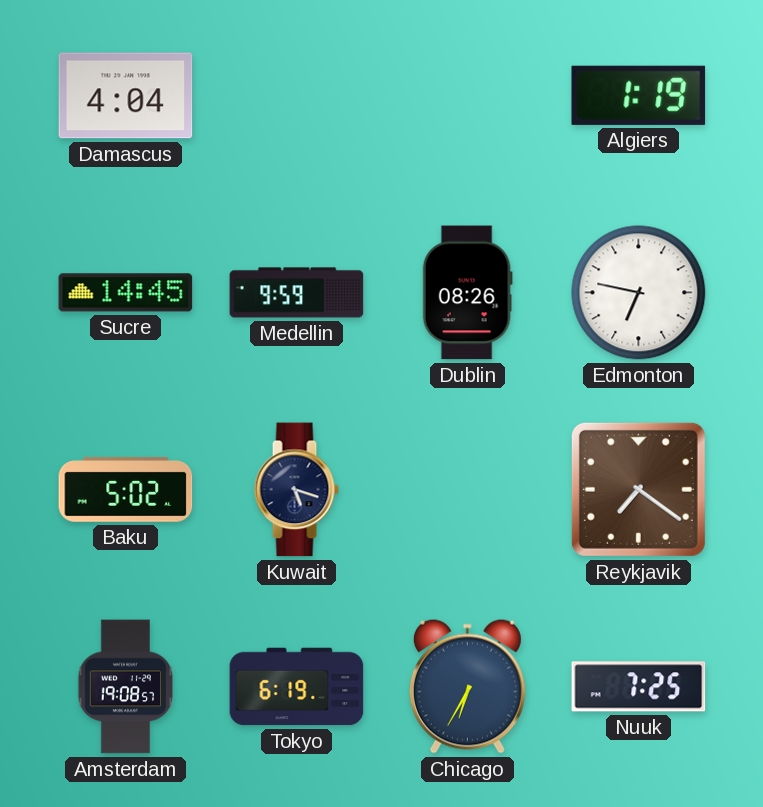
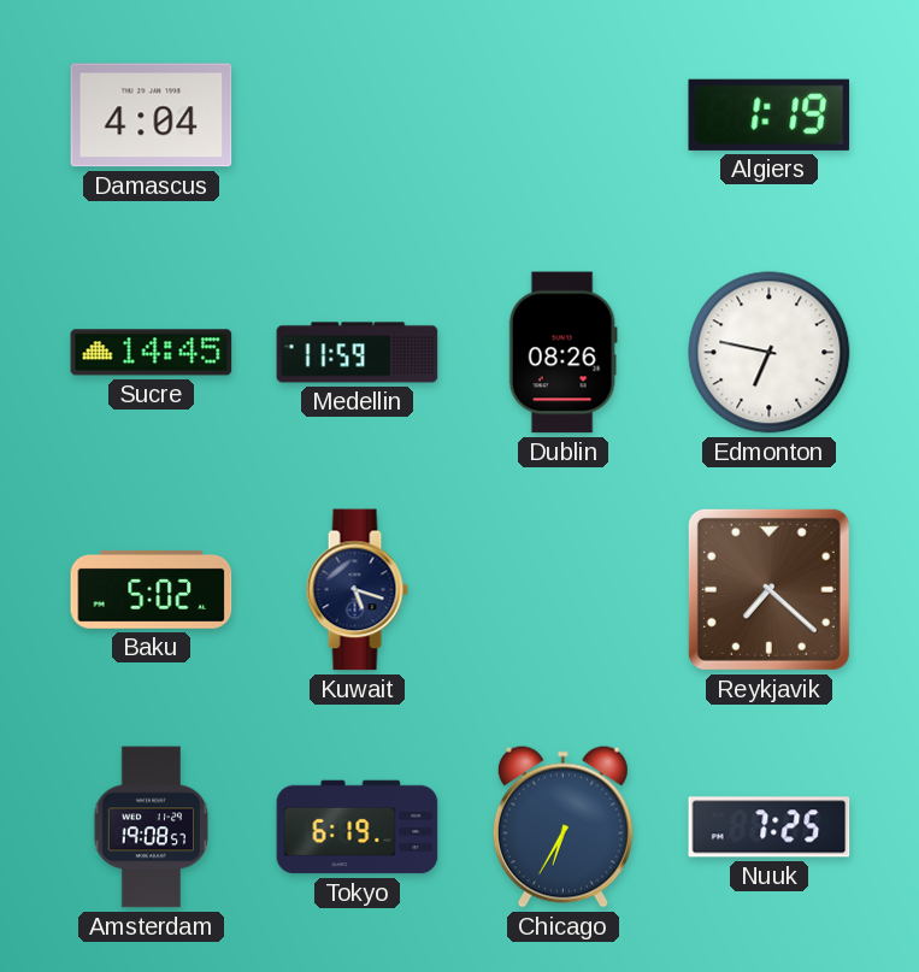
Medellin: 9:59 -> 11:59 (358, 353)
Reykjavik: 7:21 -> 7:22 (768, 589)
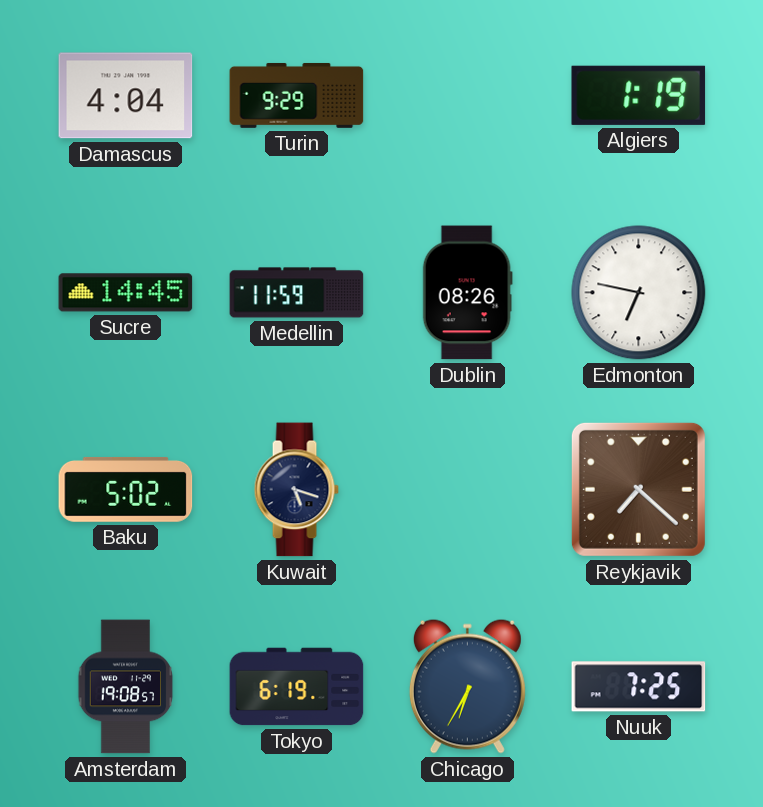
Turin: none -> 9:29 (297, 95)
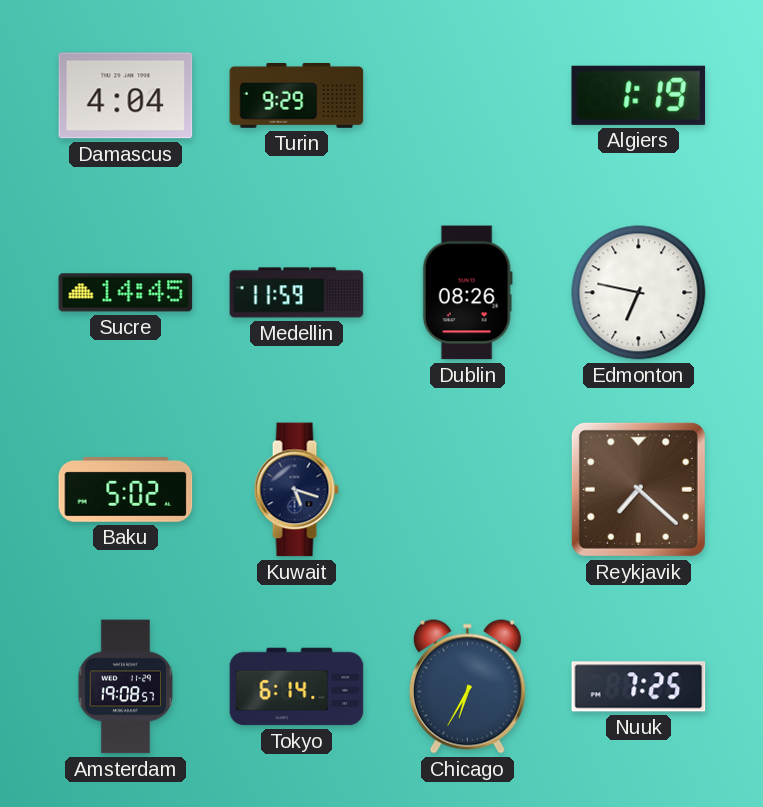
Tokyo: 6:19 -> 6:14 (297, 687)
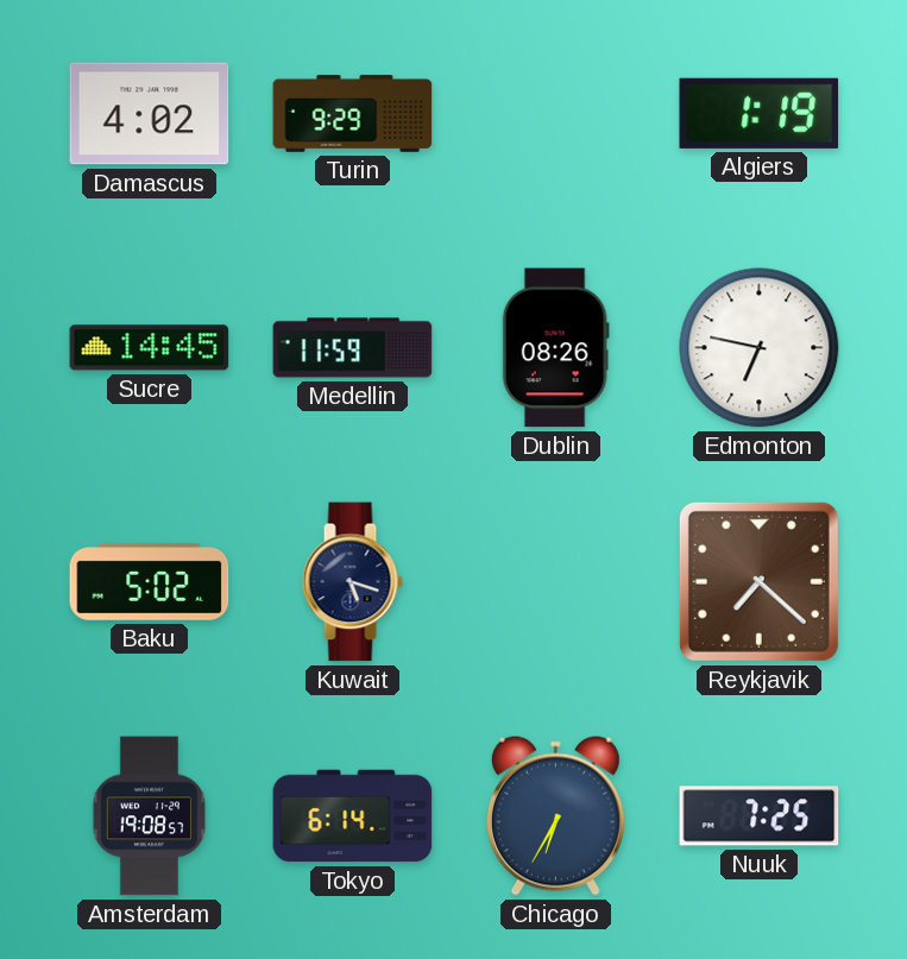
Damascus: 4:04 -> 4:02 (150, 114)
